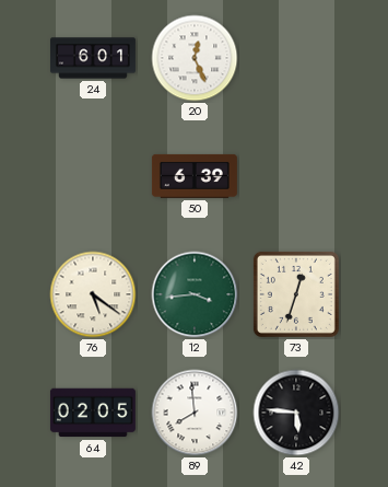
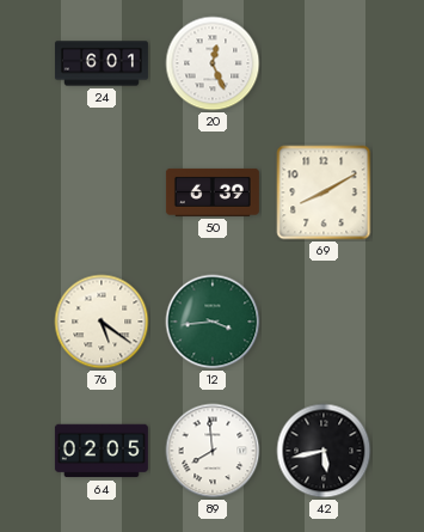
69: none -> 8:10 (324, 192)
73: 12:33 -> none (296, 294)
42: 5:46 -> 5:43 (324, 451)
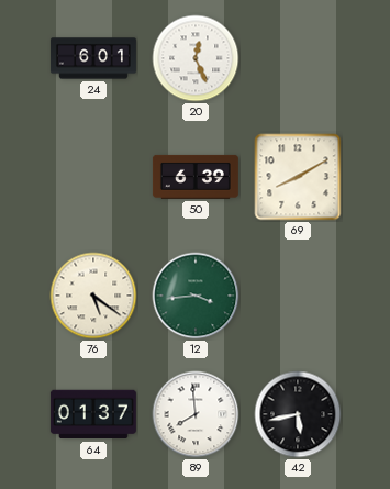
64: 02:05 -> 01:37 (93, 414)
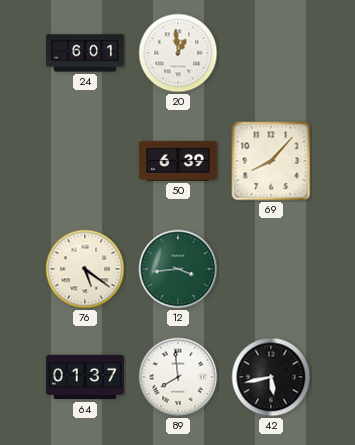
20: 12:26 -> 12:59 (178, 53)
69: 8:10 -> 8:07 (271, 161)
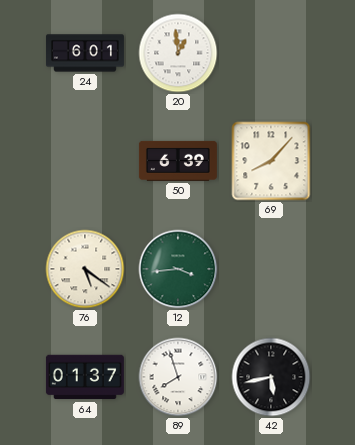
89: 7:59 -> 7:57 (178, 377)
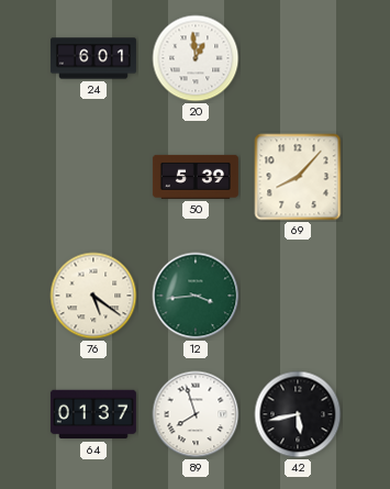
50: 6:39 -> 5:39 (196, 177)
